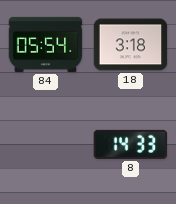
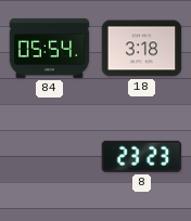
8: 14:33 -> 23:23 (142, 156)
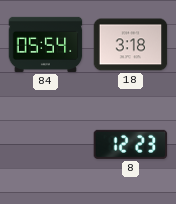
8: 23:23 -> 12:23 (131, 144)
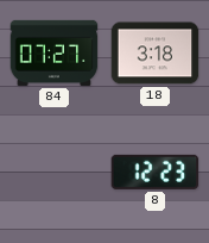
84: 05:54 -> 07:27 (55, 52)
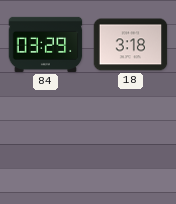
84: 07:27 -> 03:29 (46, 44)
8: 12:23 -> none (156, 172)
